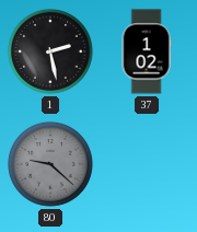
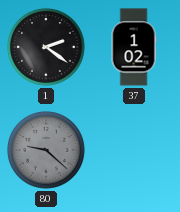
1: 2:28 -> 2:21 (46, 47)
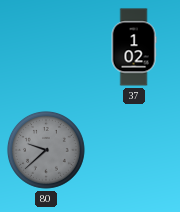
1: 2:21 -> none (46, 47)
80: 9:22 -> 9:38 (46, 150)
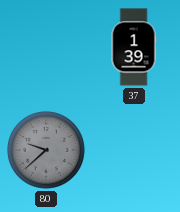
37: 1:02 -> 1:39 (134, 47)
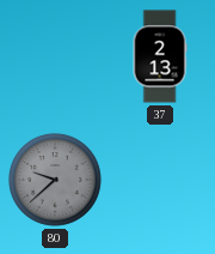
37: 1:39 -> 2:13 (160, 56)
